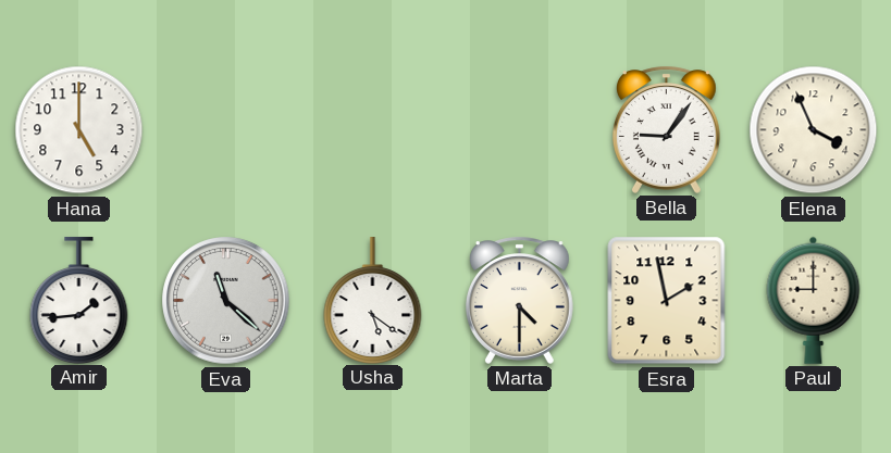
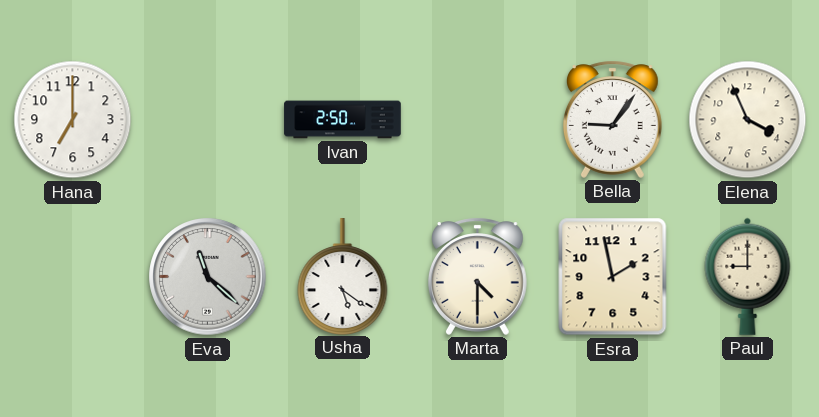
Hana: 5:00 -> 7:00 (73, 120)
Ivan: none -> 2:50 (343, 120)
Amir: 1:44 -> none (79, 300)
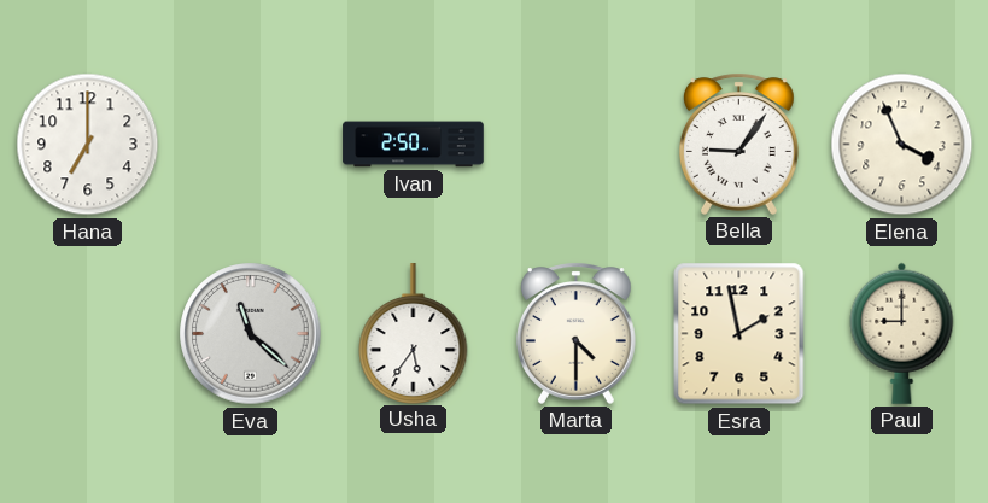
Usha: 5:21 -> 5:36 (414, 333)
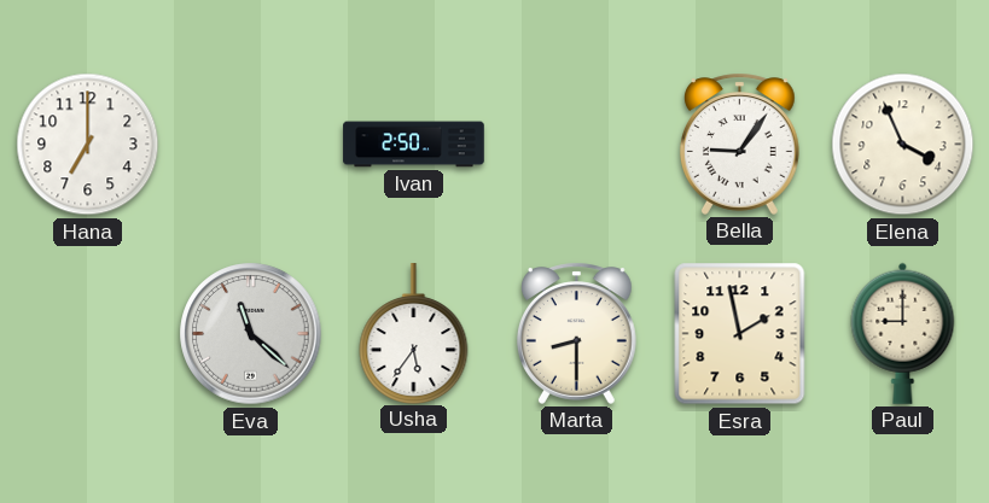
Marta: 4:30 -> 8:30 (576, 333)
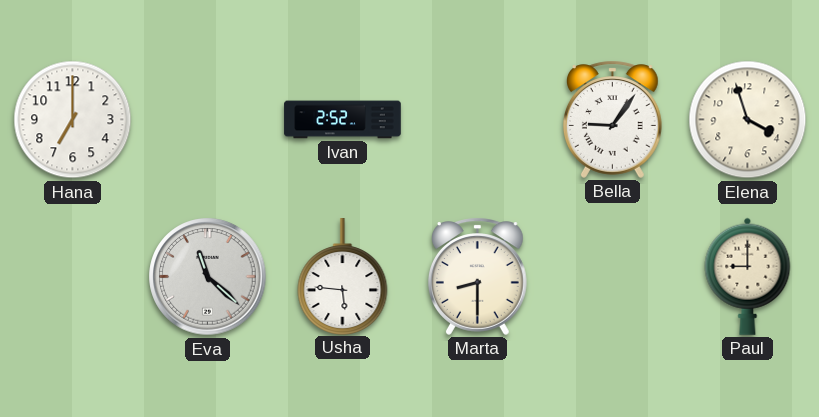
Ivan: 2:50 -> 2:52 (343, 120)
Elena: 3:56 -> 3:57 (748, 120)
Usha: 5:36 -> 5:46 (343, 276)
Esra: 1:58 -> none (740, 334)
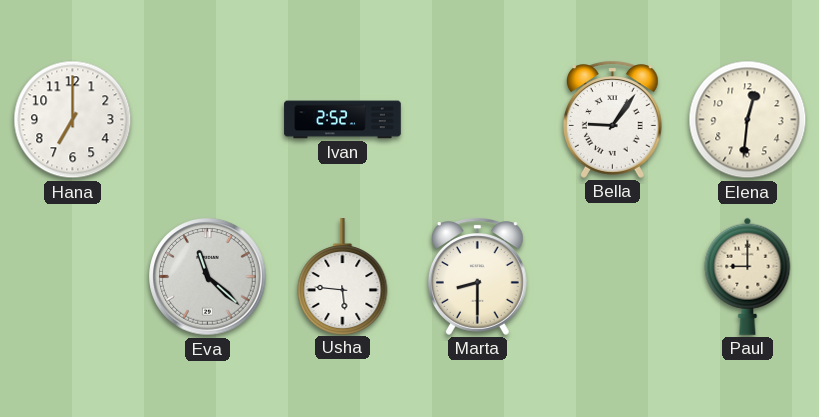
Elena: 3:57 -> 12:31 (748, 120)
